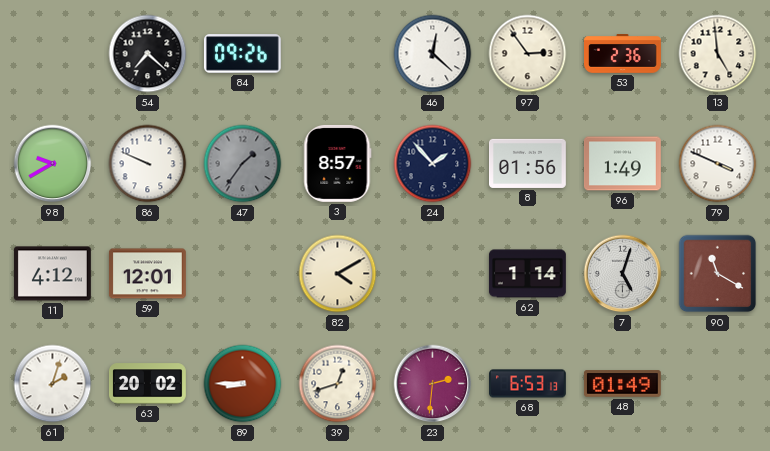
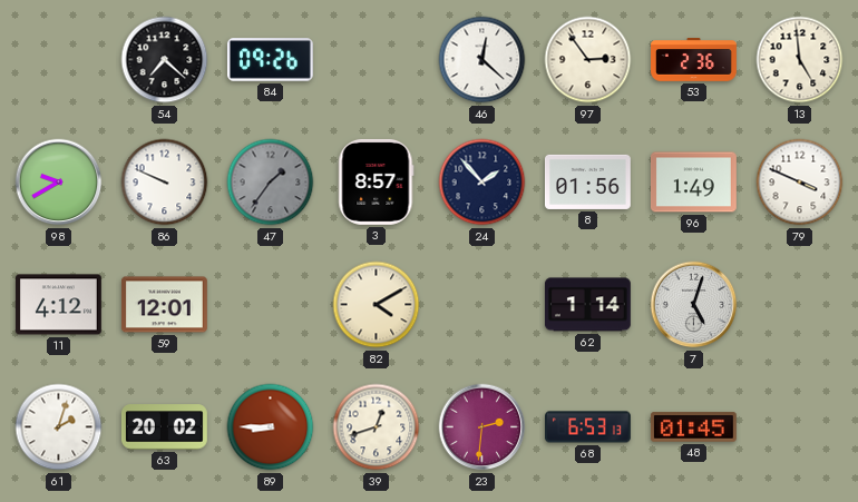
90: 11:20 -> none (718, 274)
48: 01:49 -> 01:45 (693, 427)
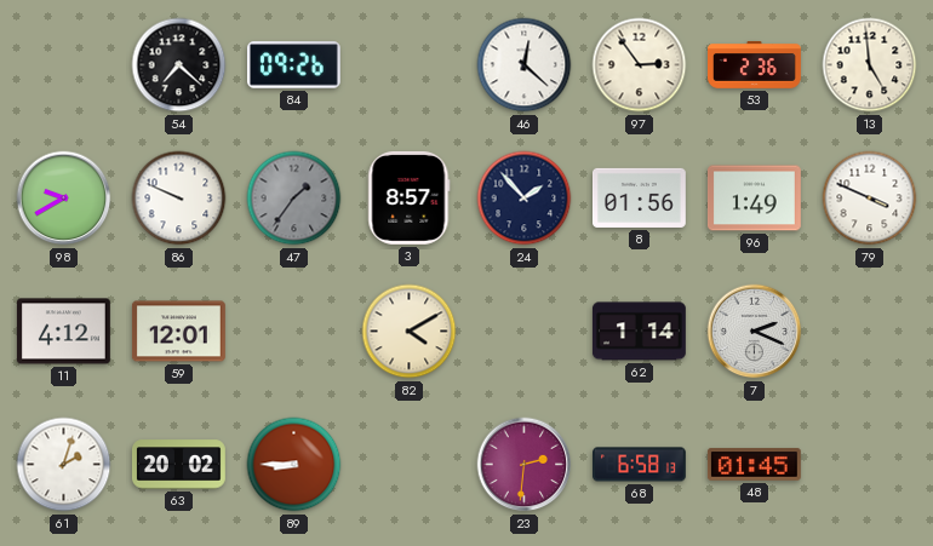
7: 5:03 -> 2:19 (755, 332)
39: 12:42 -> none (377, 427)
68: 6:53 -> 6:58 (640, 465)
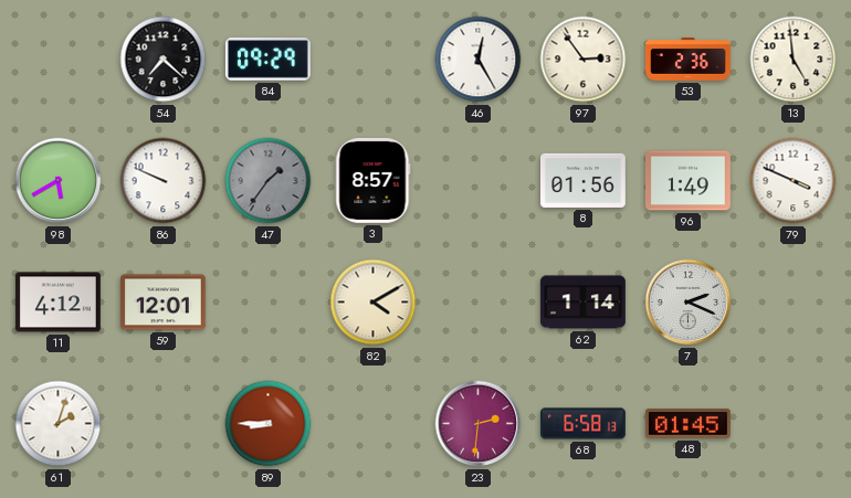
84: 09:26 -> 09:29 (267, 60)
46: 12:22 -> 12:25 (479, 60)
98: 9:40 -> 5:40 (59, 181)
24: 1:53 -> none (525, 199)
63: 20:02 -> none (178, 465)
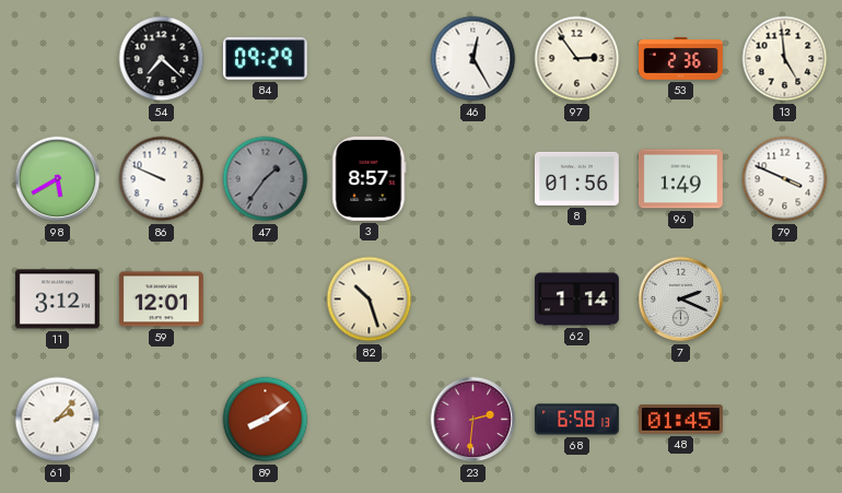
11: 4:12 -> 3:12 (57, 300)
82: 4:10 -> 10:27 (370, 300)
61: 2:03 -> 2:07 (58, 420)
89: 8:45 -> 8:09 (266, 420)
